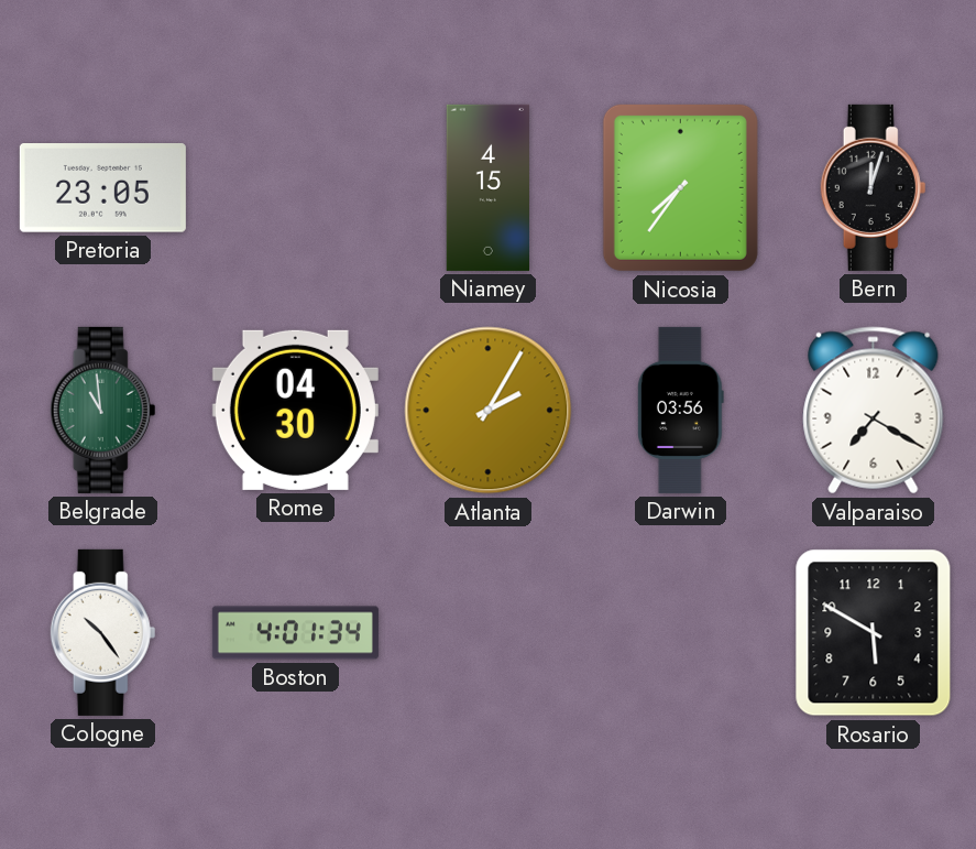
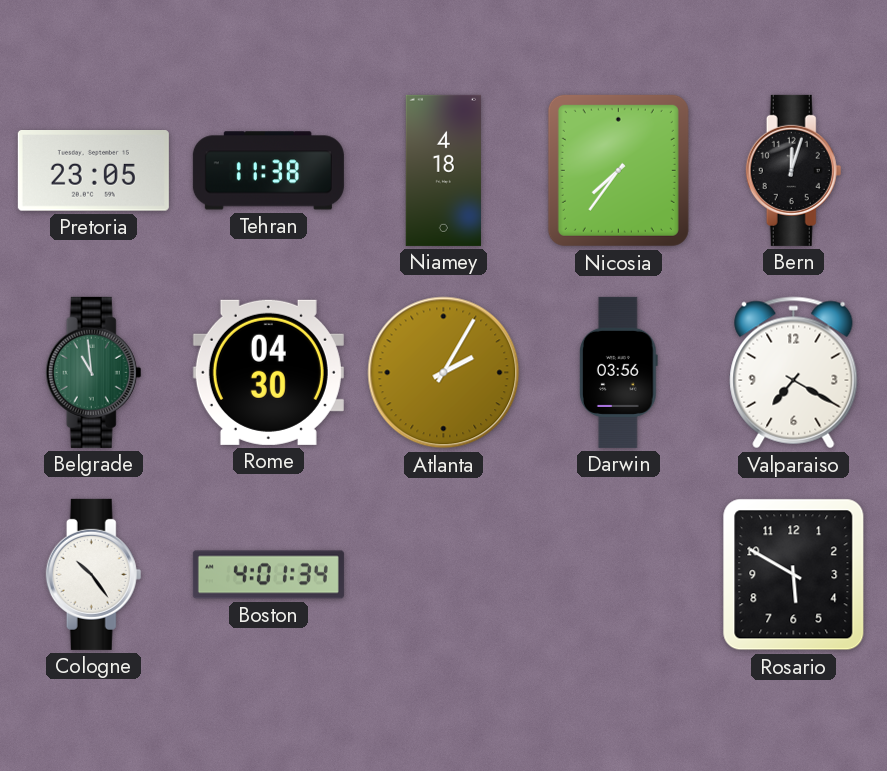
Tehran: none -> 11:38 (268, 171)
Niamey: 4:15 -> 4:18 (443, 170)
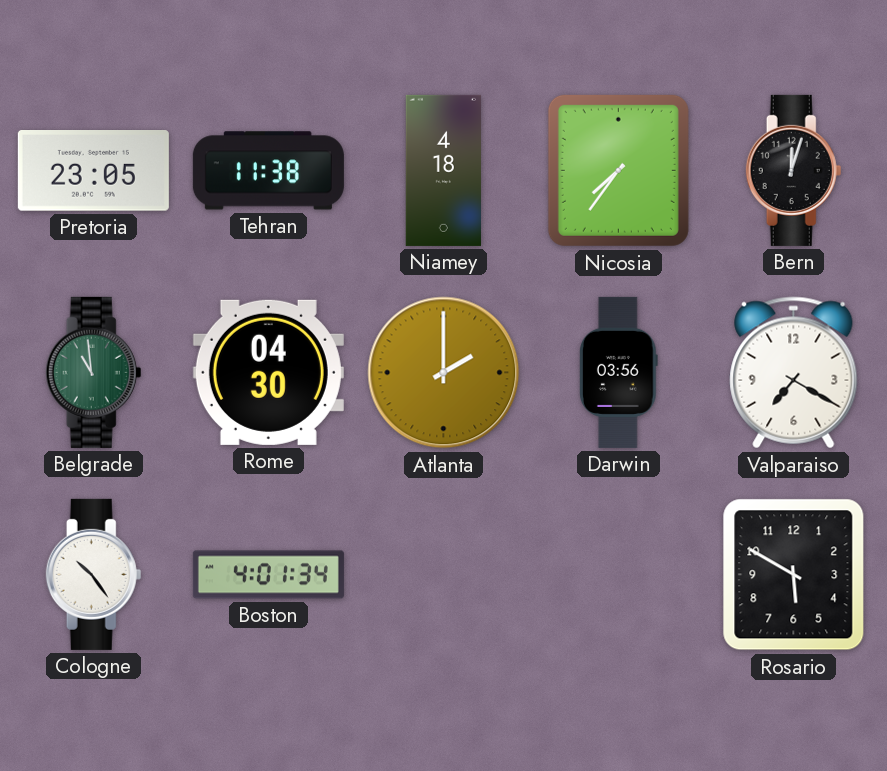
Atlanta: 2:05 -> 2:00 (444, 373)
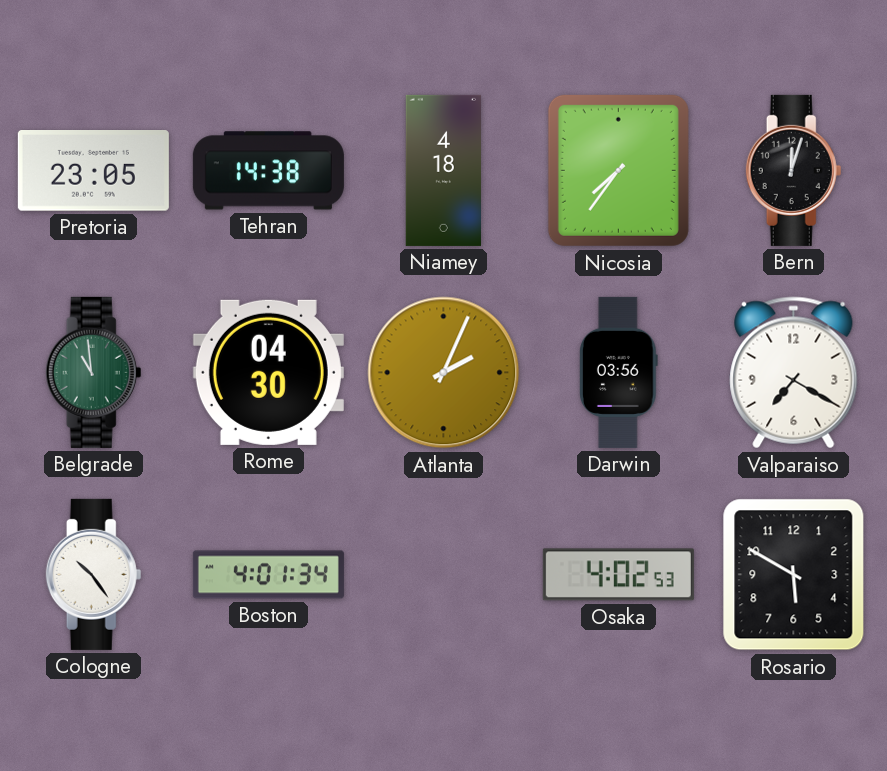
Tehran: 11:38 -> 14:38 (268, 171)
Atlanta: 2:00 -> 2:04 (444, 373)
Osaka: none -> 4:02 (618, 575)
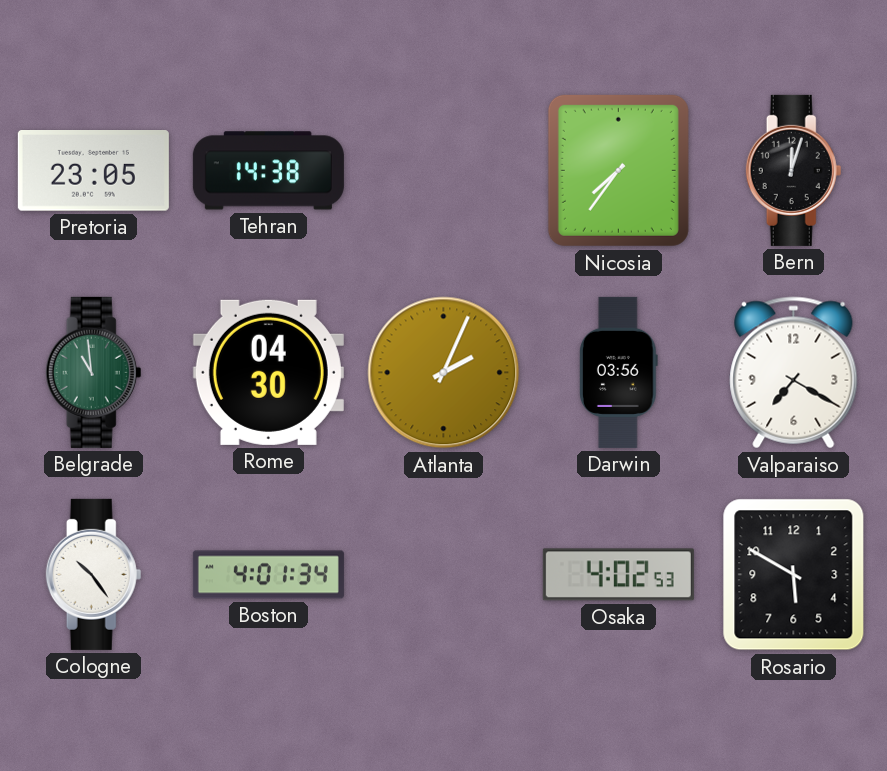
Niamey: 4:18 -> none (443, 170)
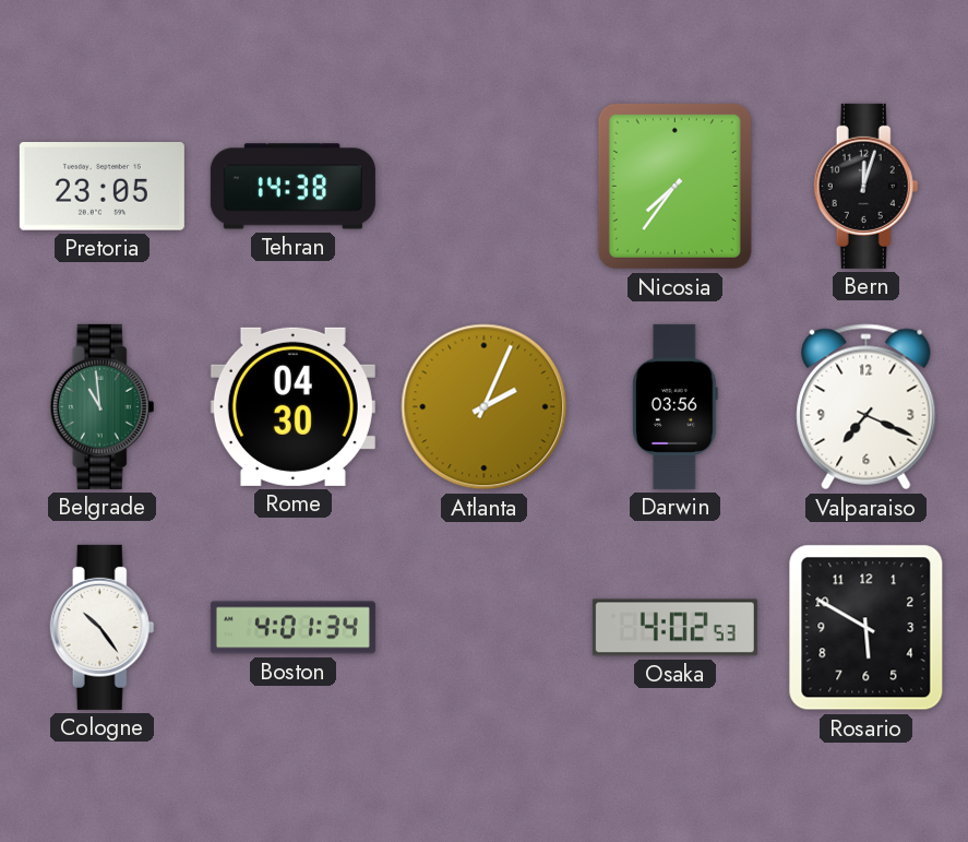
Valparaiso: 7:20 -> 7:19 (867, 407)
